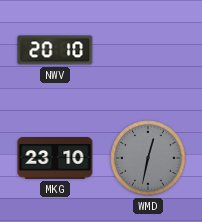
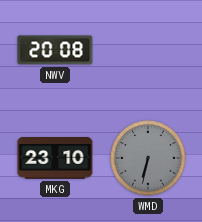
NWV: 20:10 -> 20:08 (55, 50)
WMD: 12:32 -> 6:32 (148, 158)
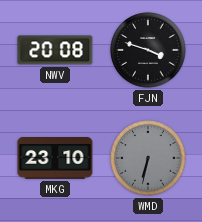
FJN: none -> 3:48 (148, 50)
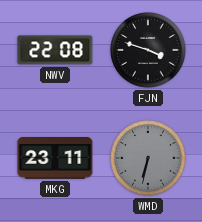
NWV: 20:08 -> 22:08 (55, 50)
MKG: 23:10 -> 23:11 (55, 159)
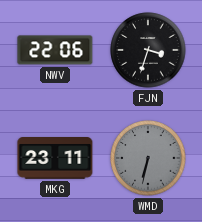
NWV: 22:08 -> 22:06 (55, 50)
FJN: 3:48 -> 3:33 (148, 50)
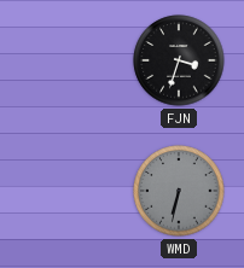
NWV: 22:06 -> none (55, 50)
MKG: 23:11 -> none (55, 159)
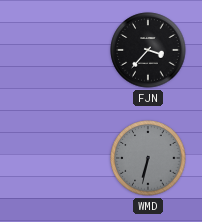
FJN: 3:33 -> 3:37 (148, 50)
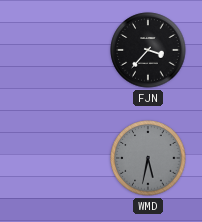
WMD: 6:32 -> 5:32 (148, 158)
